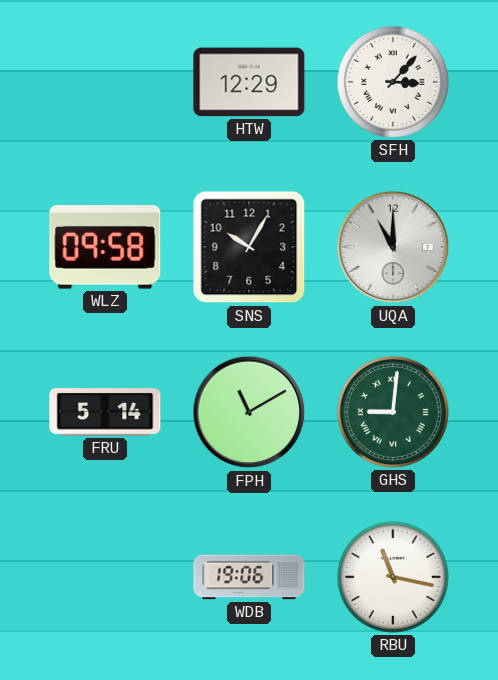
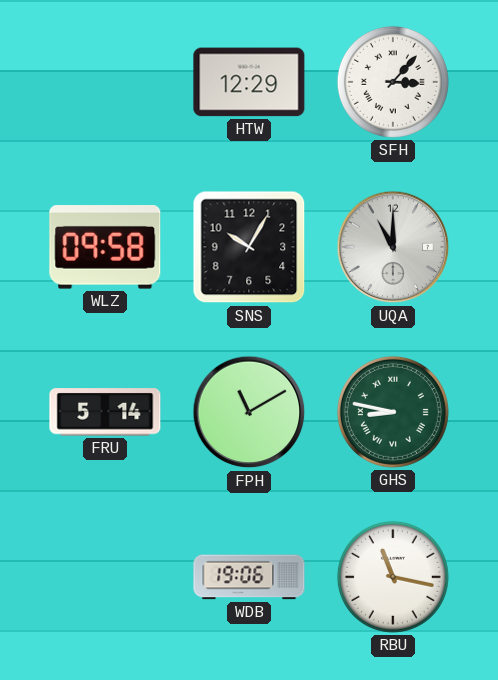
GHS: 9:01 -> 8:47 (393, 412)
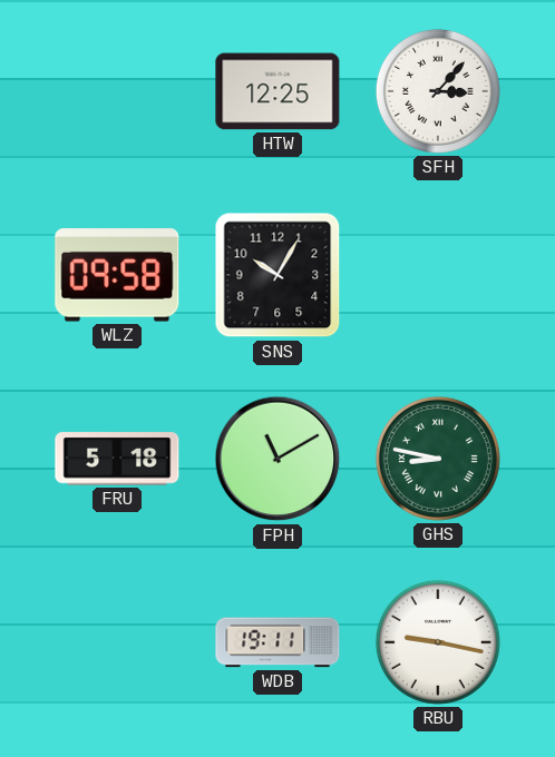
HTW: 12:29 -> 12:25 (277, 91)
UQA: 11:00 -> none (393, 247)
FRU: 5:14 -> 5:18 (117, 459)
WDB: 19:06 -> 19:11 (277, 642)
RBU: 11:17 -> 9:17 (438, 642)
